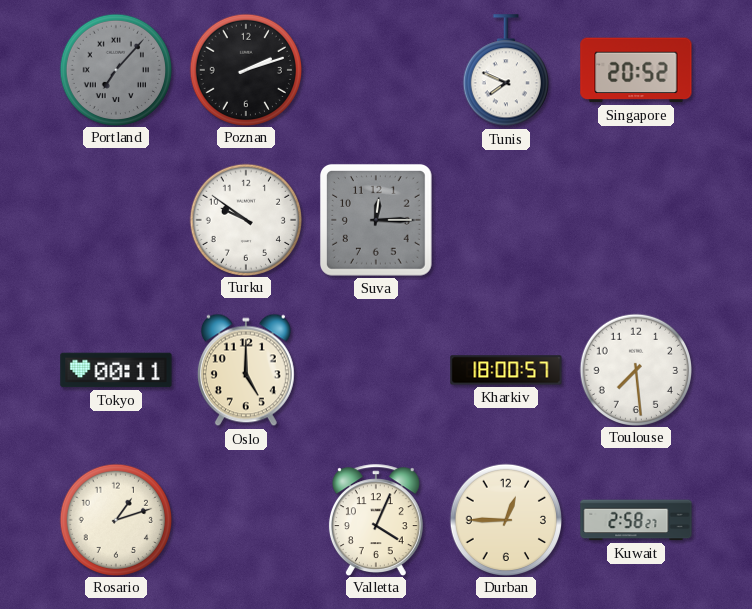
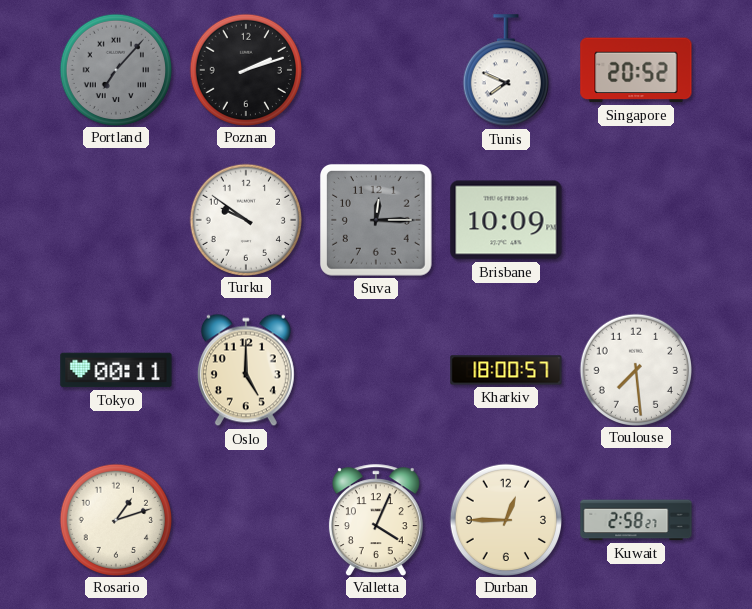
Brisbane: none -> 10:09 (506, 220)
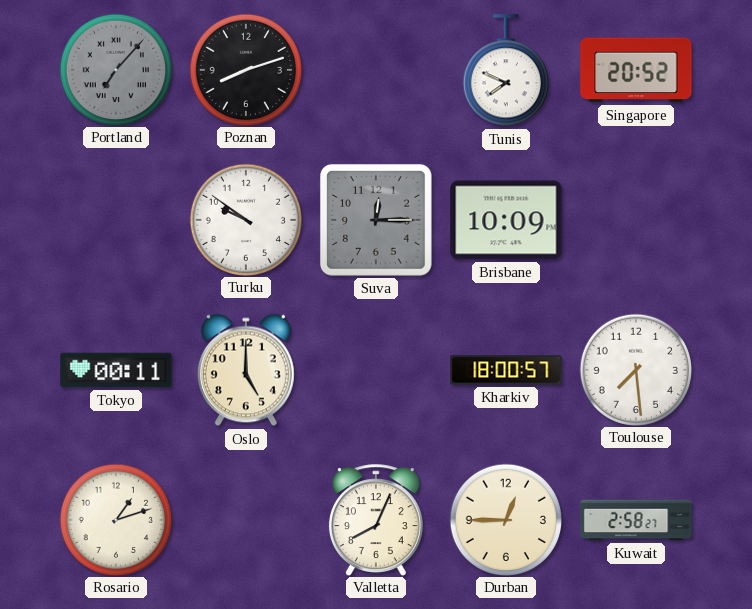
Poznan: 2:12 -> 8:12 (245, 69)
Valletta: 4:04 -> 8:04 (376, 520)
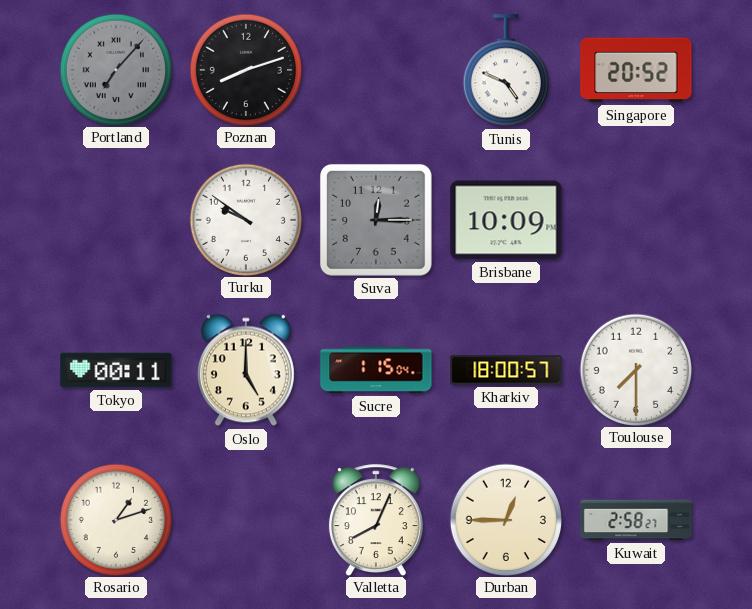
Tunis: 7:49 -> 4:49 (506, 71)
Sucre: none -> 1:15 (376, 370)
Toulouse: 7:29 -> 7:30 (635, 369)
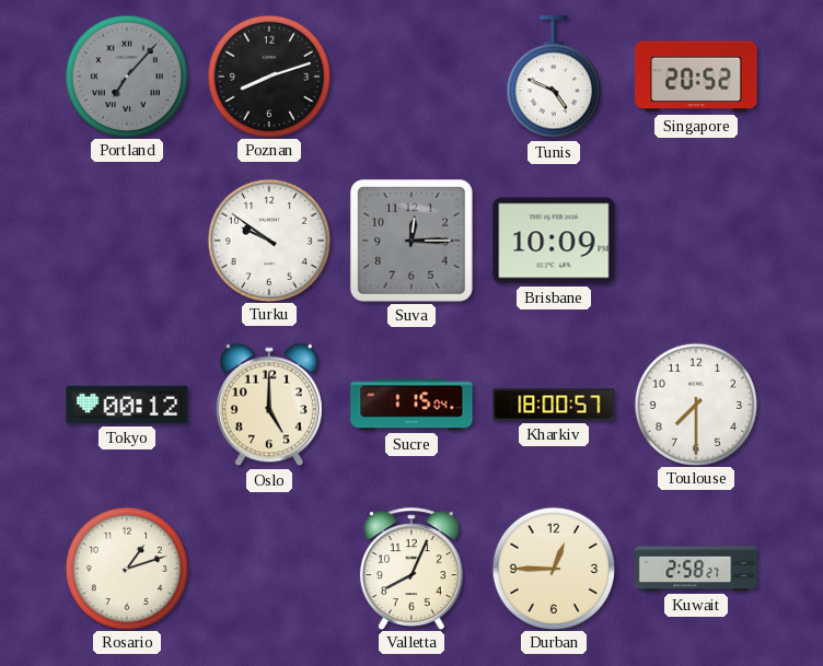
Tokyo: 00:11 -> 00:12 (127, 405)
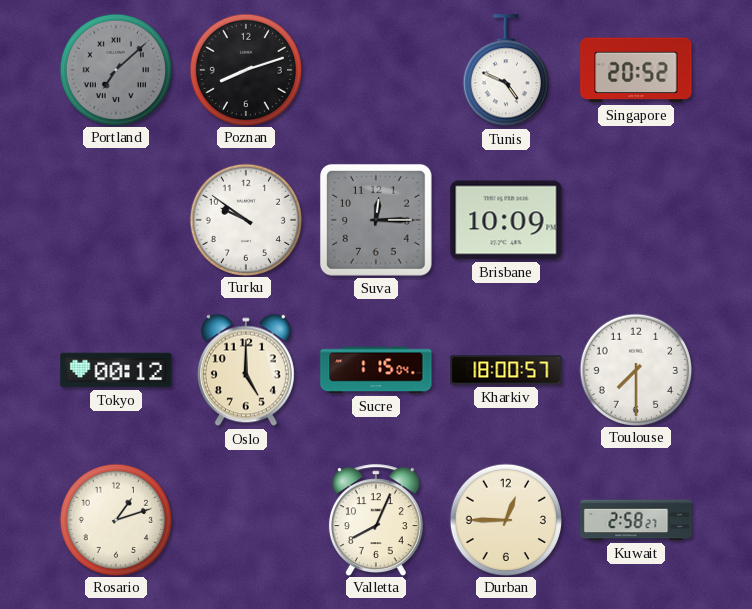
Portland: 7:07 -> 7:08 (115, 69)
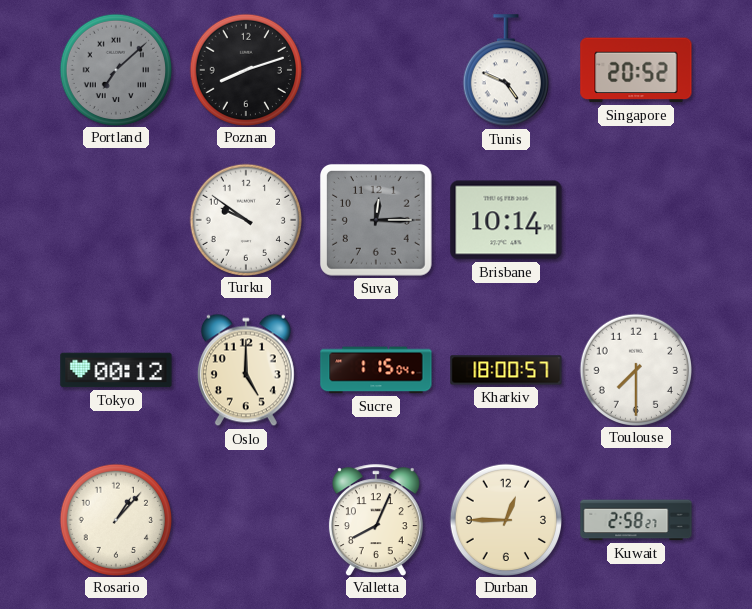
Brisbane: 10:09 -> 10:14 (506, 220)
Rosario: 1:12 -> 1:07 (115, 519)
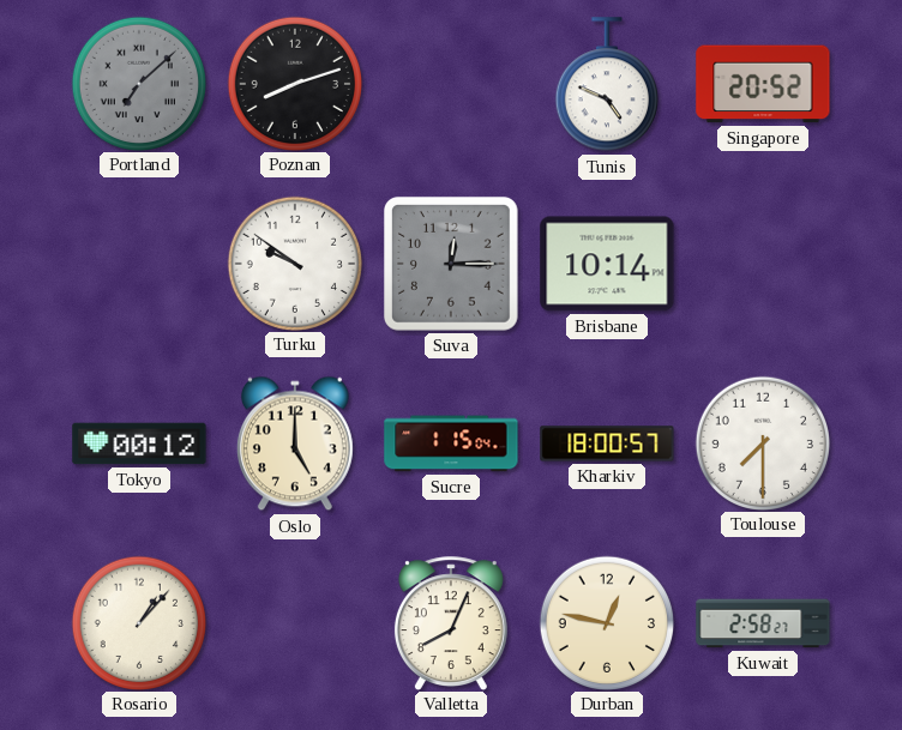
Durban: 12:45 -> 12:47 (606, 622)
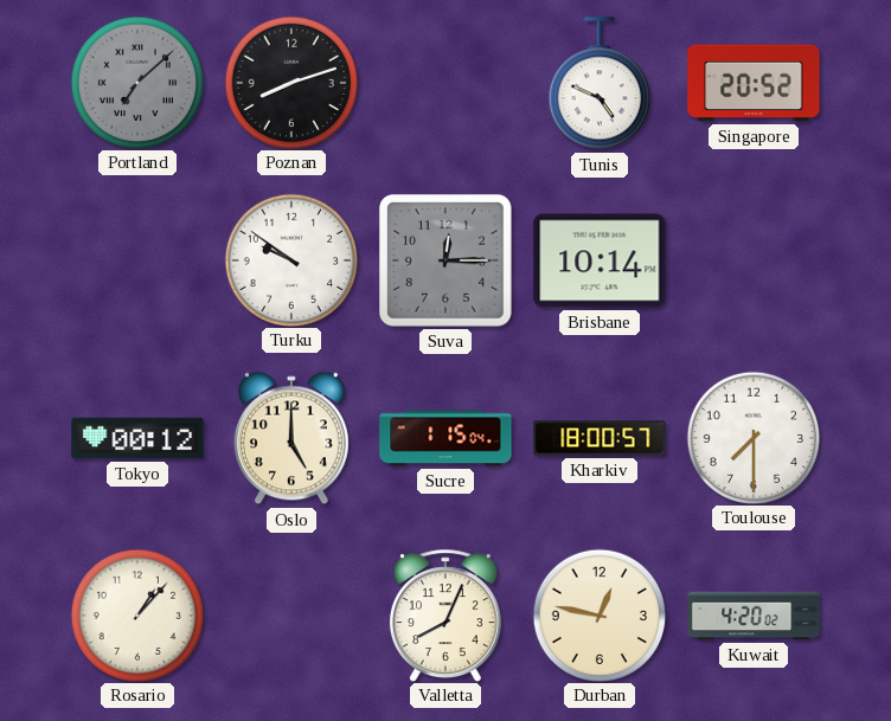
Kuwait: 2:58 -> 4:20 (754, 616)
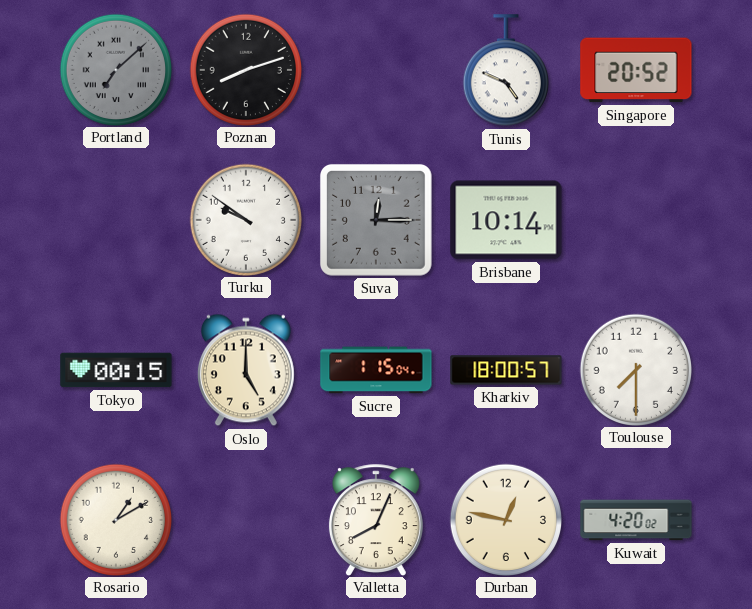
Tokyo: 00:12 -> 00:15 (116, 370)
Rosario: 1:07 -> 1:10 (115, 519)
